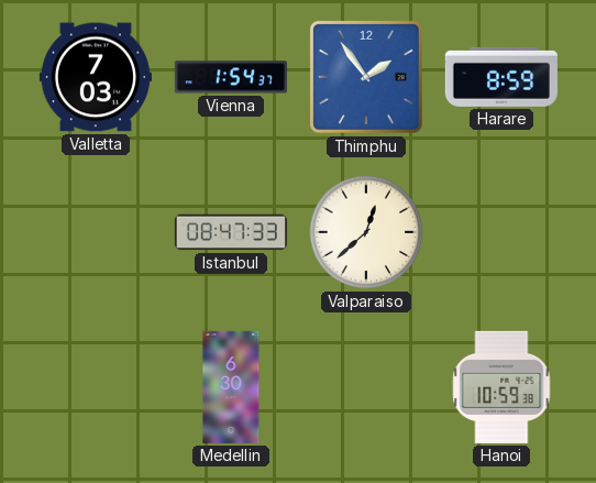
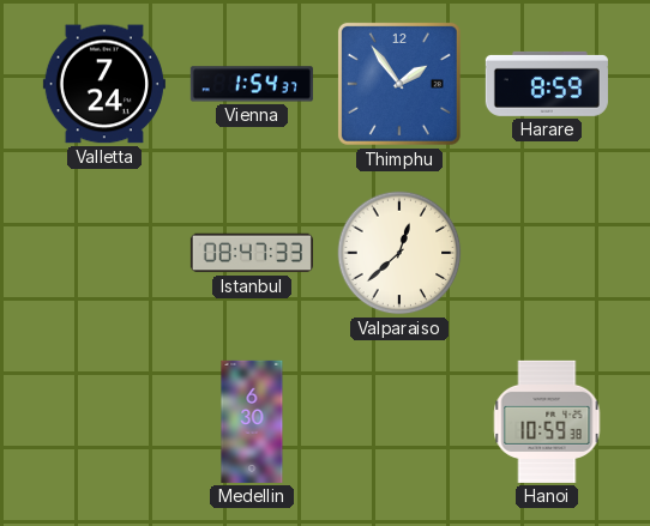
Valletta: 7:03 -> 7:24 (104, 84)
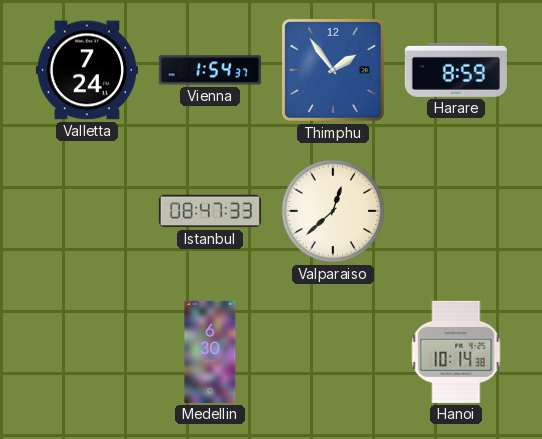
Hanoi: 10:59 -> 10:14 (456, 352)
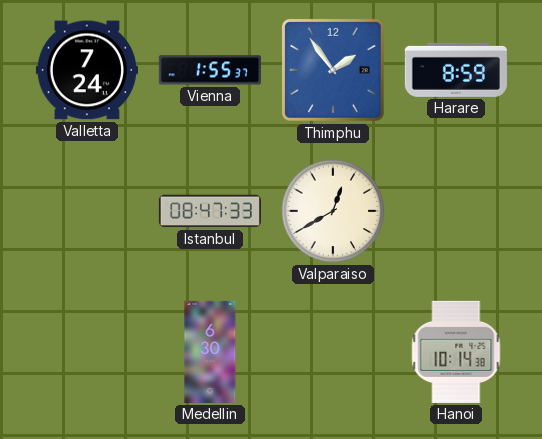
Vienna: 1:54 -> 1:55 (210, 70)
Valparaiso: 12:38 -> 12:40 (333, 211)
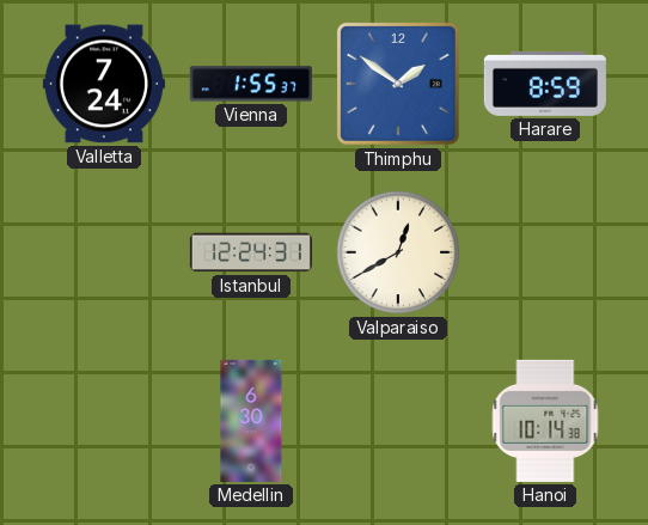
Thimphu: 1:54 -> 1:51 (398, 84)
Istanbul: 08:47 -> 12:24 (251, 252)
